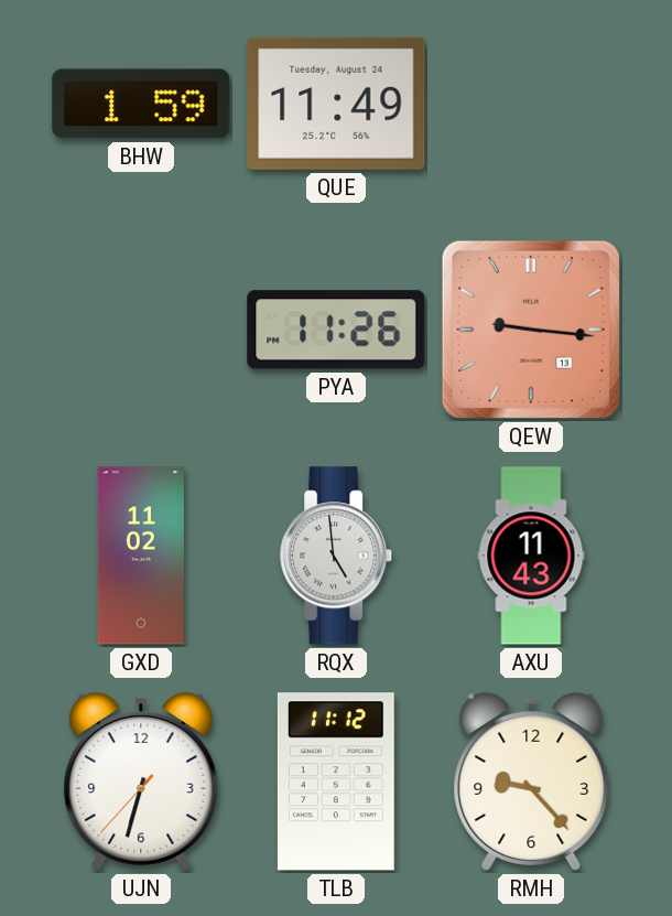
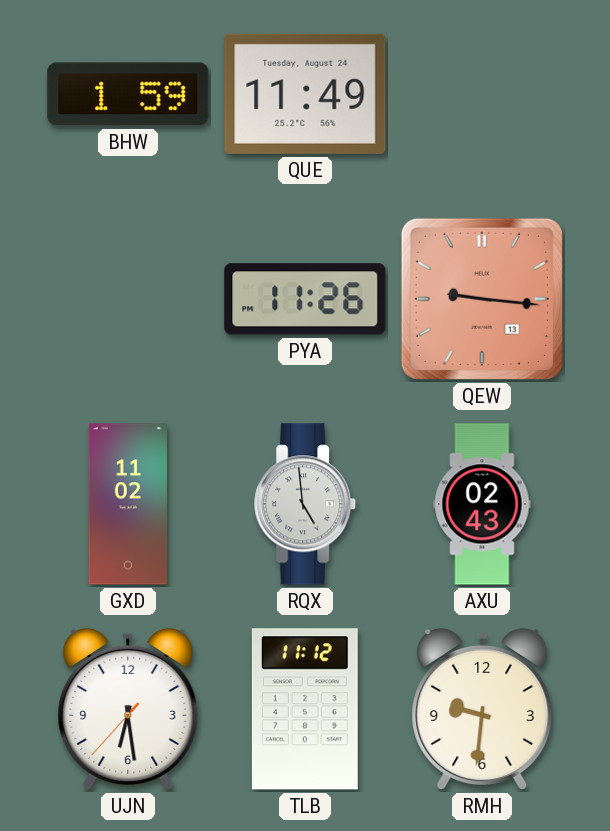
AXU: 11:43 -> 02:43 (482, 504)
UJN: 6:32 -> 6:28 (128, 709)
RMH: 9:23 -> 9:31 (482, 709)
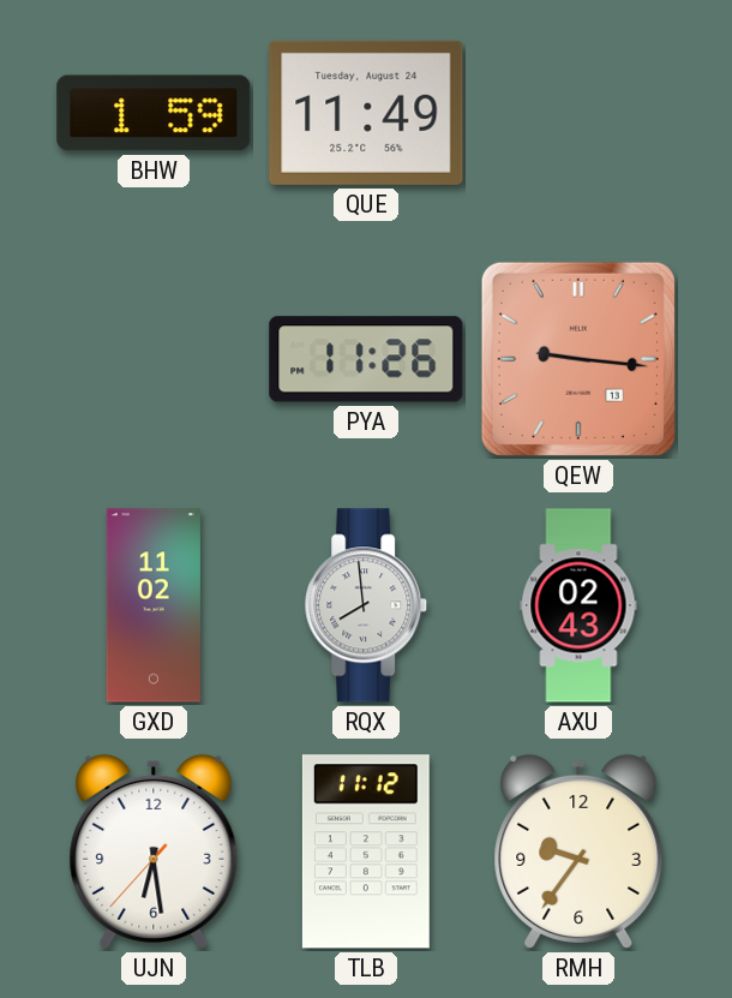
RQX: 4:59 -> 7:59 (367, 605)
RMH: 9:31 -> 9:36 (578, 851)
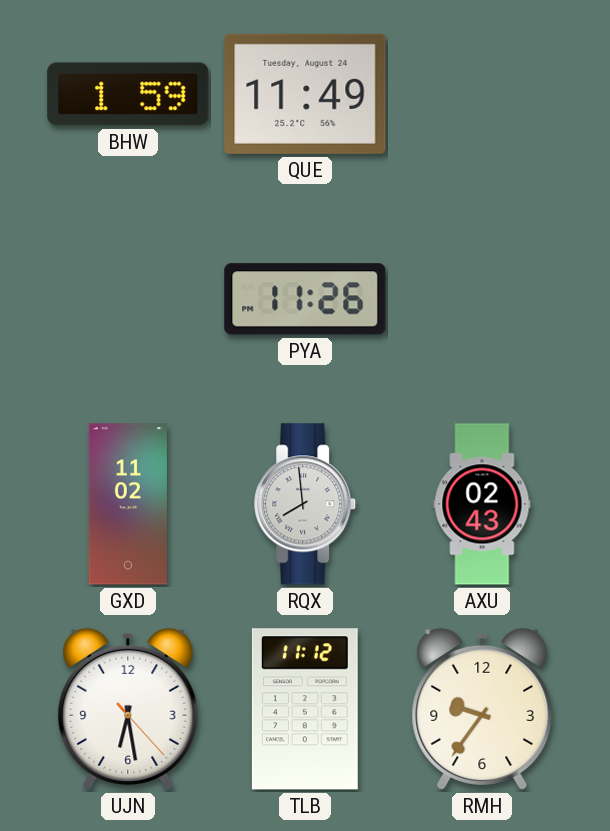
QEW: 9:16 -> none (578, 359)
UJN: 6:28:37 -> 6:28:23 (128, 709)
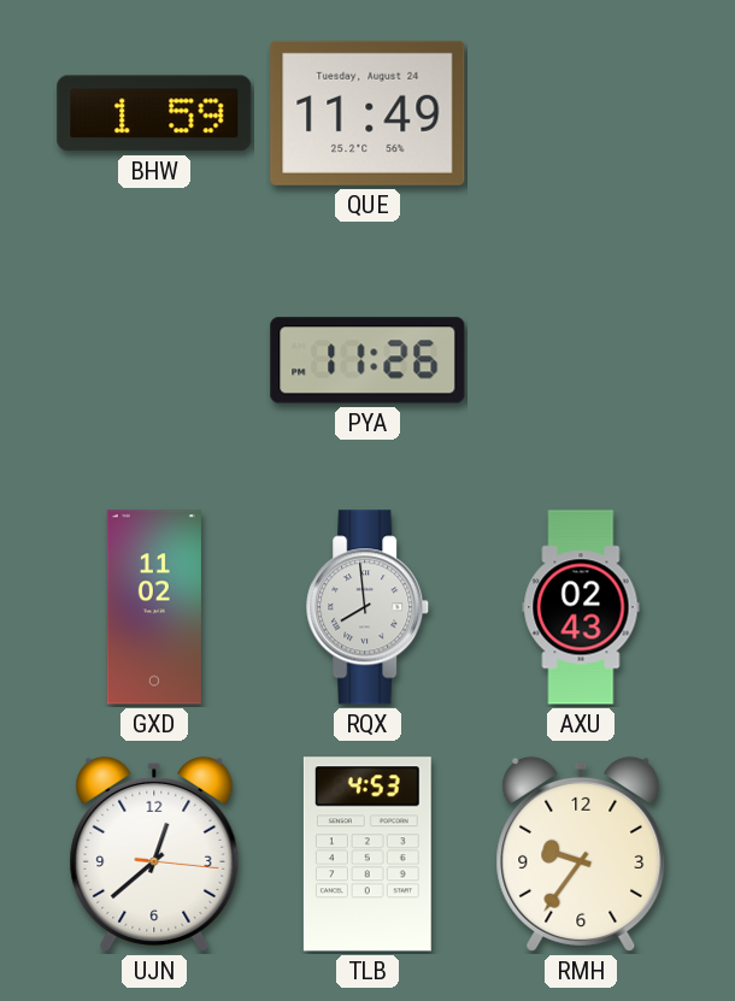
UJN: 6:28 -> 12:38 (154, 854)
TLB: 11:12 -> 4:53 (367, 854)
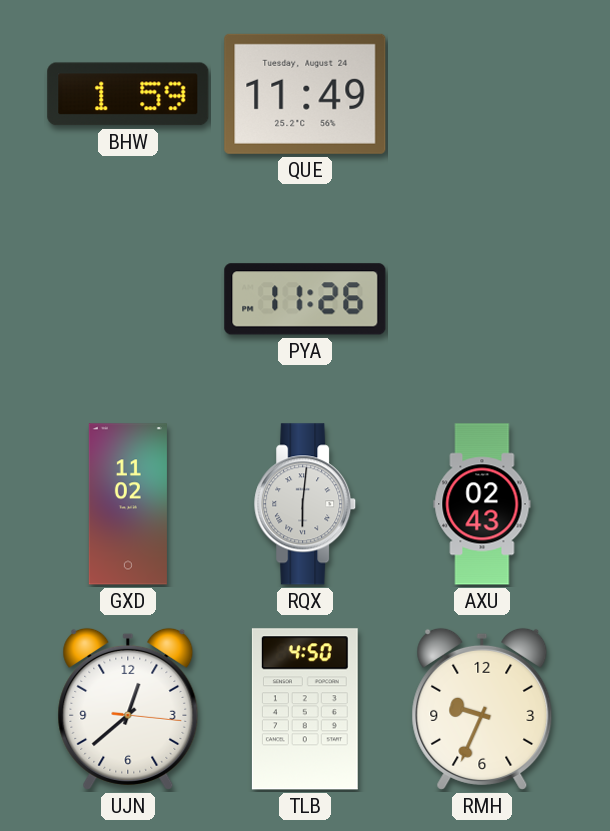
RQX: 7:59 -> 6:01 (306, 504)
TLB: 4:53 -> 4:50 (305, 709)
RMH: 9:36 -> 9:34 (482, 709)
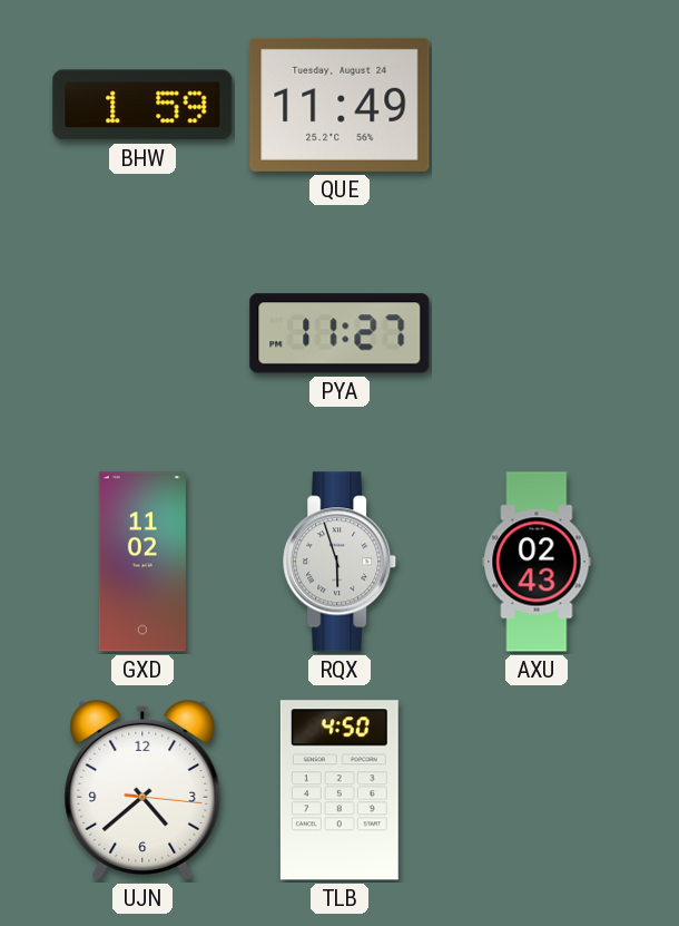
PYA: 11:26 -> 11:27 (339, 333)
RQX: 6:01 -> 5:57 (341, 562)
UJN: 12:38 -> 4:38 (142, 790)
RMH: 9:34 -> none (482, 709)
